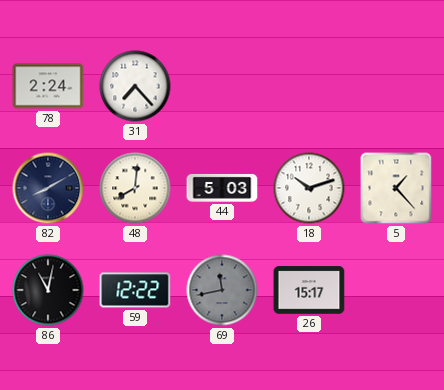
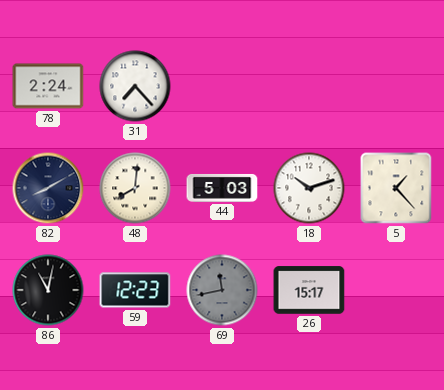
59: 12:22 -> 12:23 (135, 290)
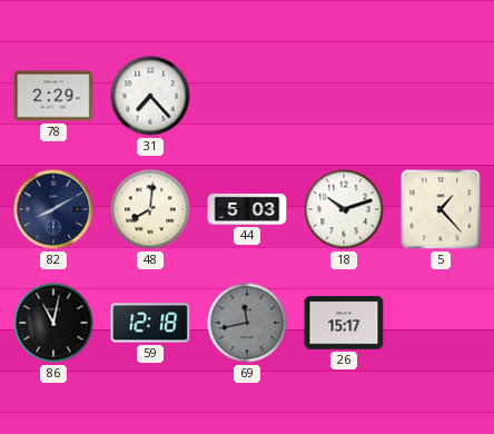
78: 2:24 -> 2:29 (53, 96)
59: 12:23 -> 12:18 (150, 323)
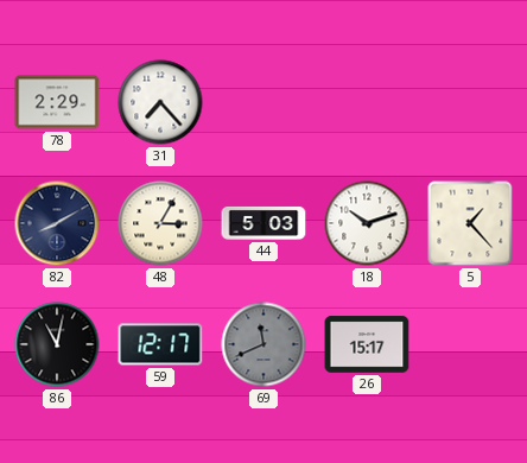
48: 8:01 -> 3:05 (160, 223)
59: 12:18 -> 12:17 (160, 344)
69: 11:43 -> 11:41 (263, 344)
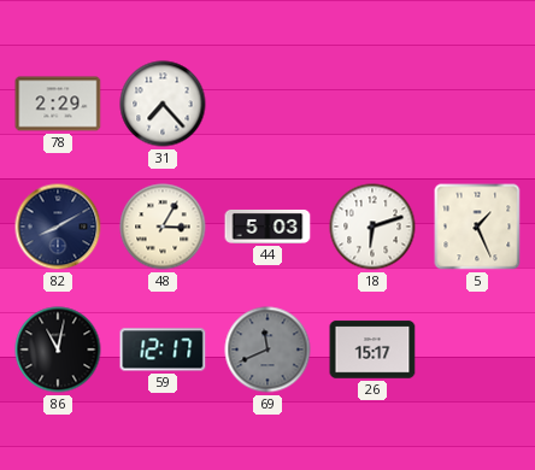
18: 10:12 -> 6:12 (372, 227)
5: 1:23 -> 1:26 (477, 227)
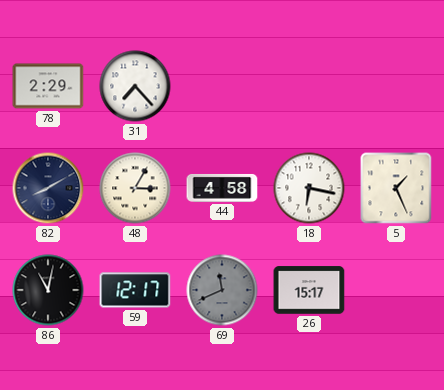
44: 5:03 -> 4:58 (222, 188)
18: 6:12 -> 6:17 (309, 188)
